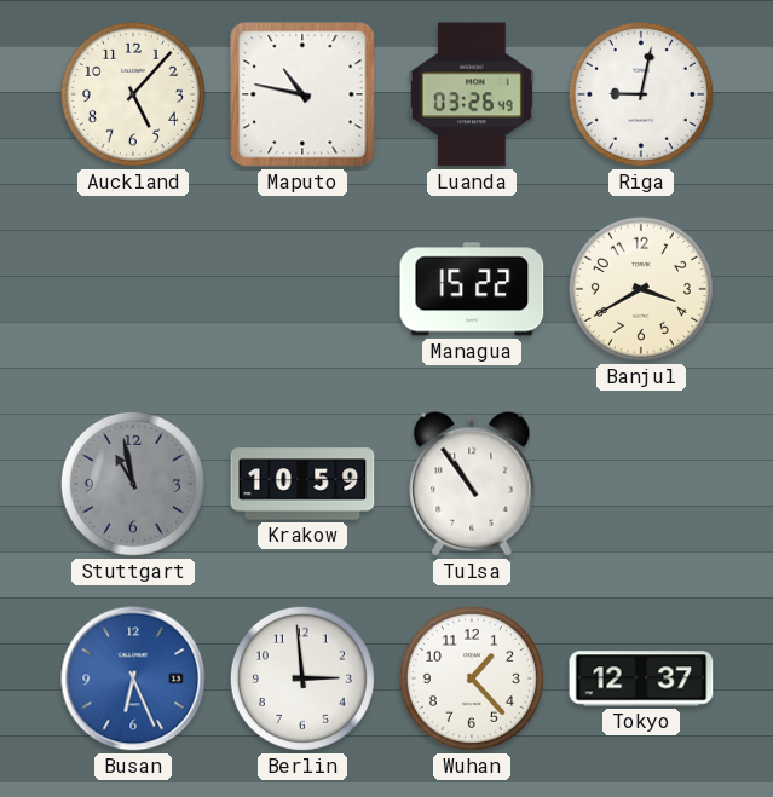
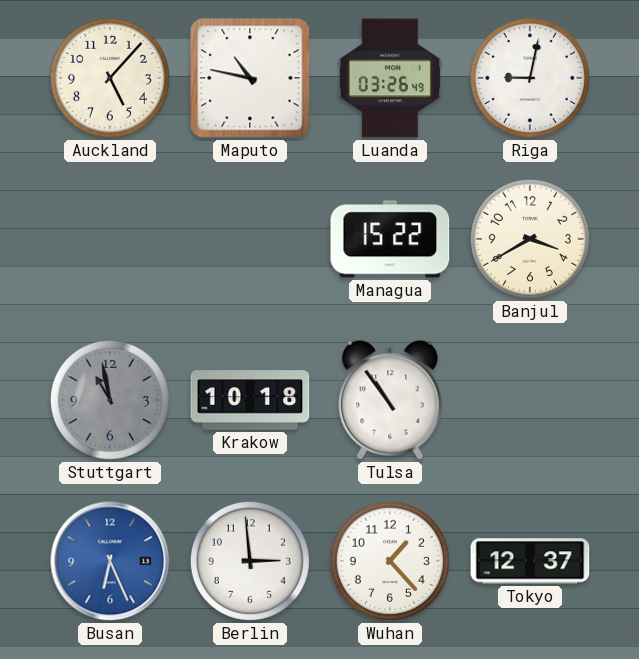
Krakow: 10:59 -> 10:18 (250, 400)
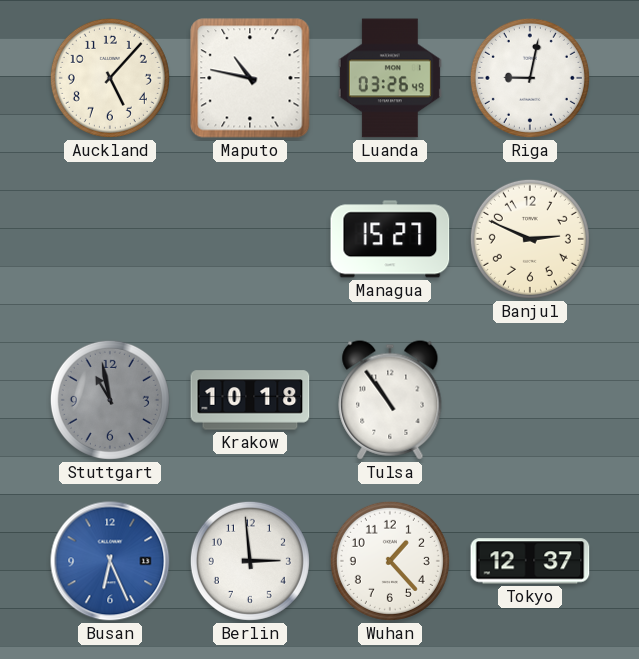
Managua: 15:22 -> 15:27 (390, 239)
Banjul: 3:40 -> 2:49 (530, 239)
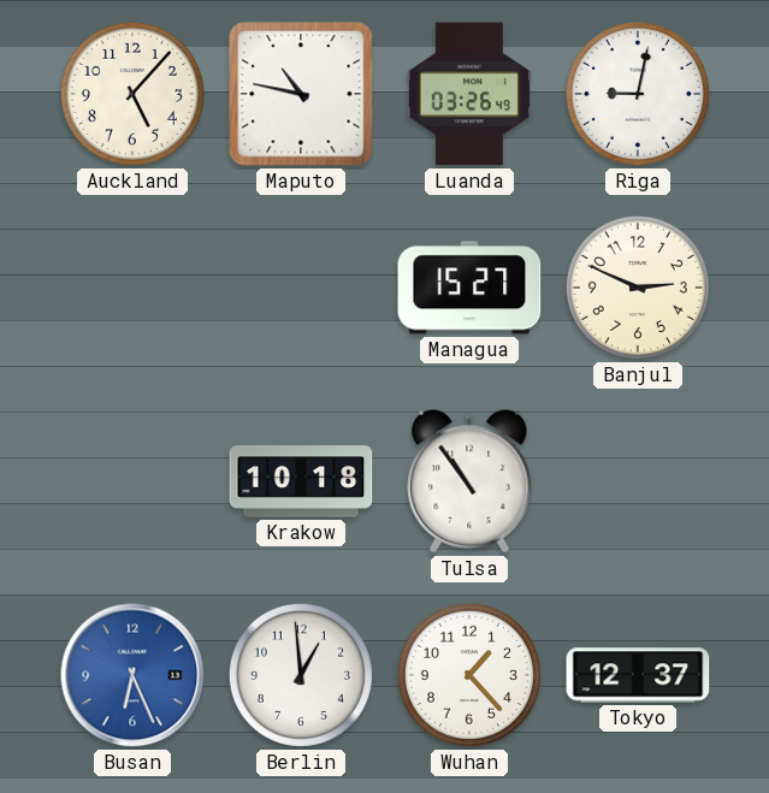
Stuttgart: 10:58 -> none (110, 400)
Berlin: 2:59 -> 12:59 (301, 675)
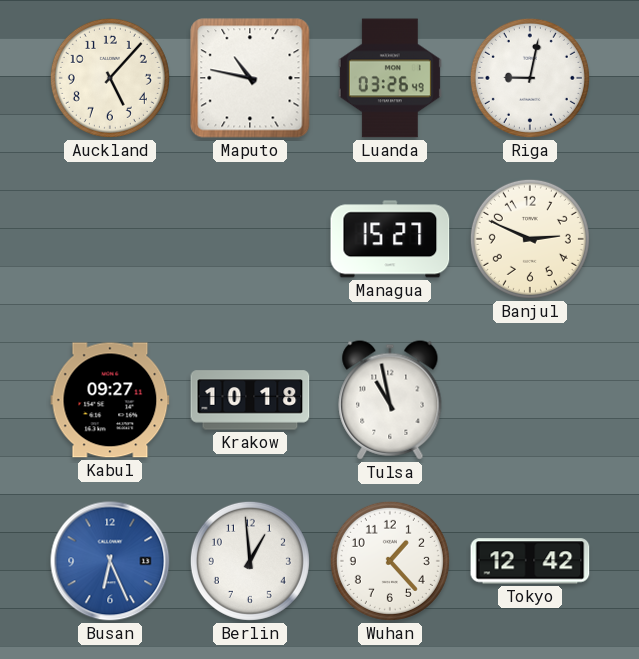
Kabul: none -> 09:27 (110, 400)
Tulsa: 10:54 -> 10:58 (390, 400)
Tokyo: 12:37 -> 12:42 (530, 561)
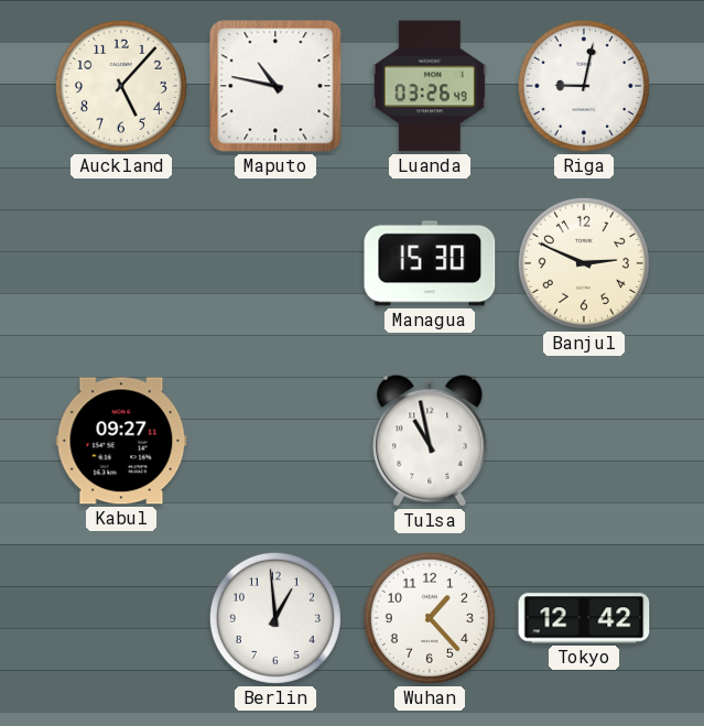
Managua: 15:27 -> 15:30 (430, 263)
Krakow: 10:18 -> none (250, 400)
Busan: 6:26 -> none (110, 561)
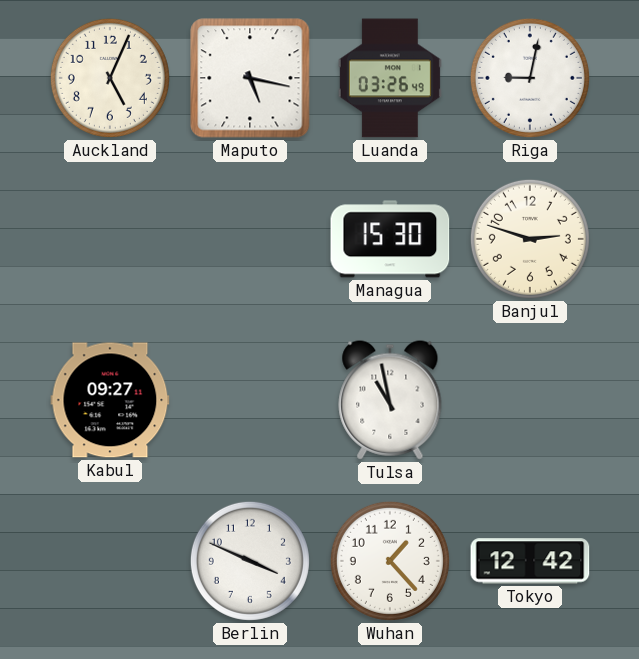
Auckland: 5:07 -> 5:04 (110, 78)
Maputo: 10:47 -> 5:17 (250, 78)
Banjul: 2:49 -> 2:48 (530, 239)
Berlin: 12:59 -> 3:49 (250, 561)
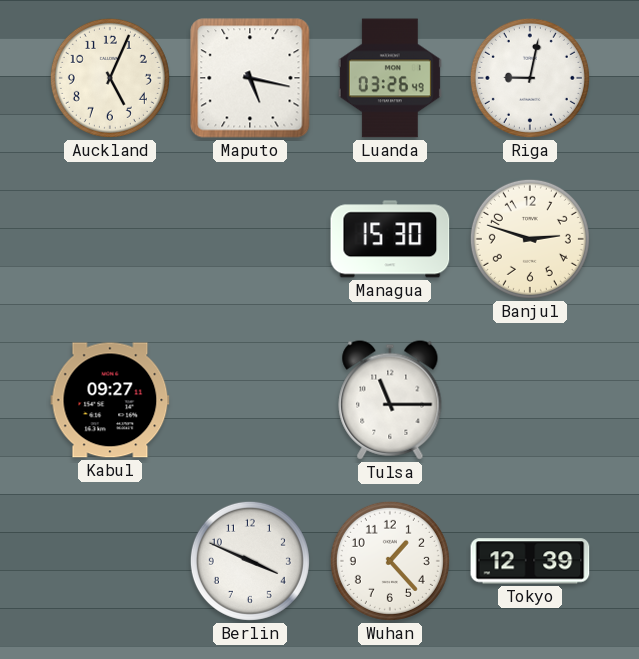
Tulsa: 10:58 -> 11:15 (390, 400)
Tokyo: 12:42 -> 12:39 (530, 561)
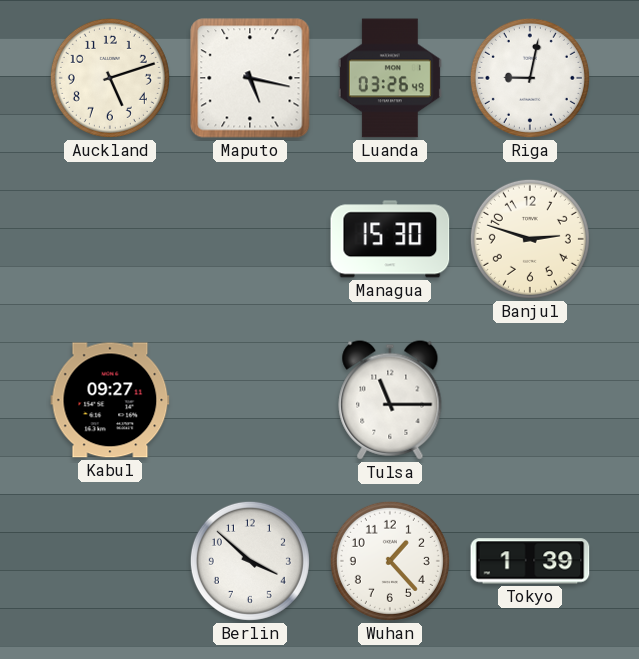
Auckland: 5:04 -> 5:12 (110, 78)
Berlin: 3:49 -> 3:52 (250, 561)
Tokyo: 12:39 -> 1:39 (530, 561)
